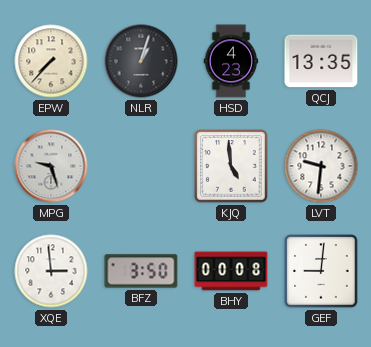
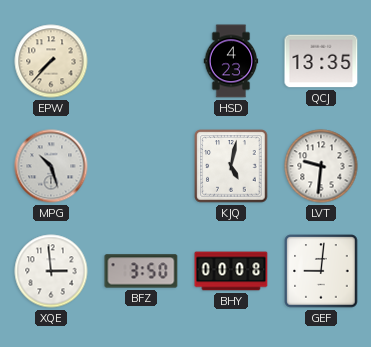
NLR: 1:03 -> none (141, 61)
MPG: 9:27 -> 10:27 (51, 166)
KJQ: 4:59 -> 5:02 (231, 166)
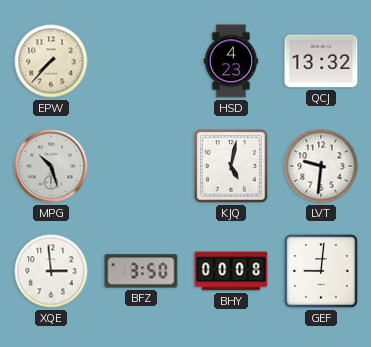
QCJ: 13:35 -> 13:32 (321, 61)
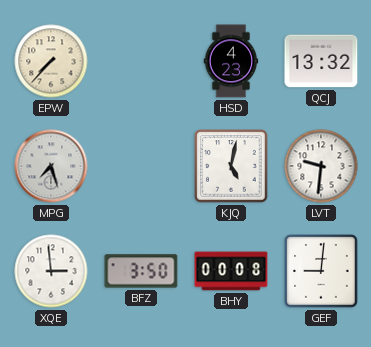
MPG: 10:27 -> 7:27 (51, 166)
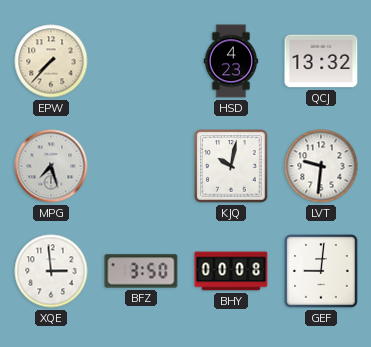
KJQ: 5:02 -> 10:02 (231, 166)
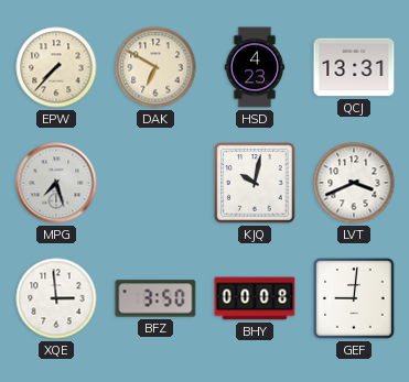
DAK: none -> 6:50 (155, 67)
QCJ: 13:32 -> 13:31 (354, 67)
LVT: 9:31 -> 3:41 (354, 183)
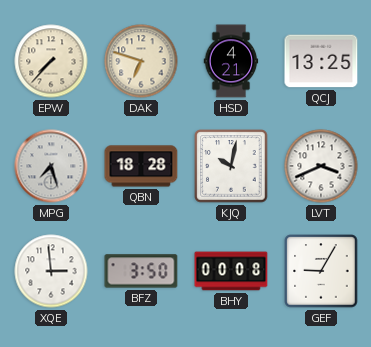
DAK: 6:50 -> 6:48 (141, 61)
HSD: 4:23 -> 4:21 (231, 61)
QCJ: 13:31 -> 13:25 (321, 61)
QBN: none -> 18:28 (141, 166)
GEF: 9:01 -> 9:05 (321, 271)
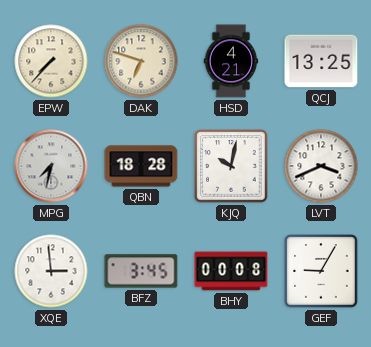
MPG: 7:27 -> 7:32 (51, 166)
BFZ: 3:50 -> 3:45 (141, 271)
